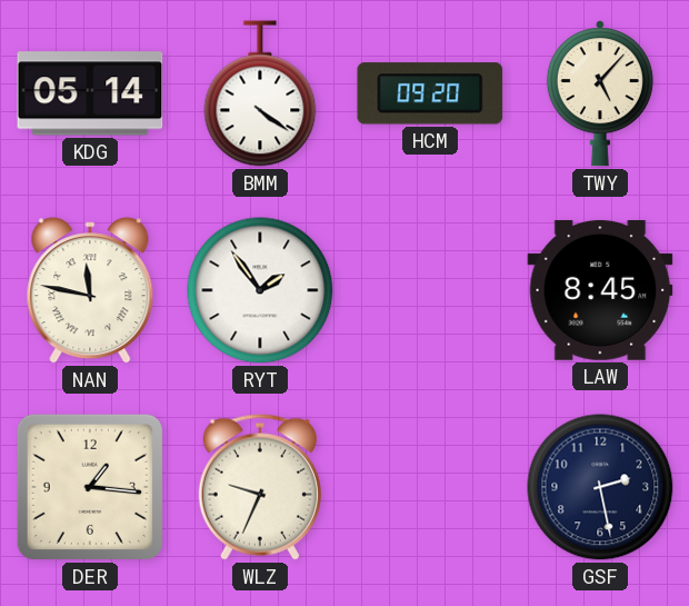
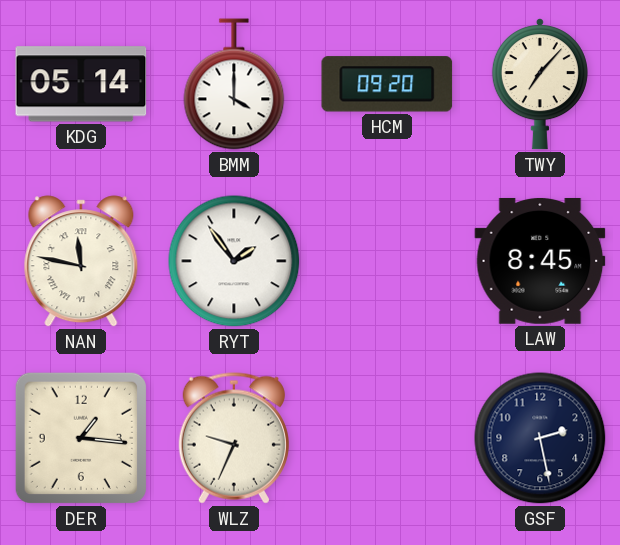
BMM: 4:21 -> 4:00 (234, 84)
TWY: 5:07 -> 7:07 (540, 84)
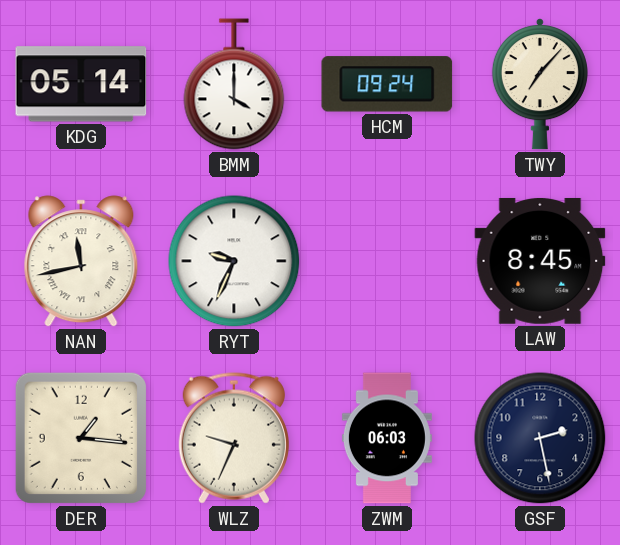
HCM: 09:20 -> 09:24 (387, 84)
NAN: 11:47 -> 11:43 (81, 261)
RYT: 1:54 -> 9:34 (234, 261)
ZWM: none -> 06:03 (387, 438)
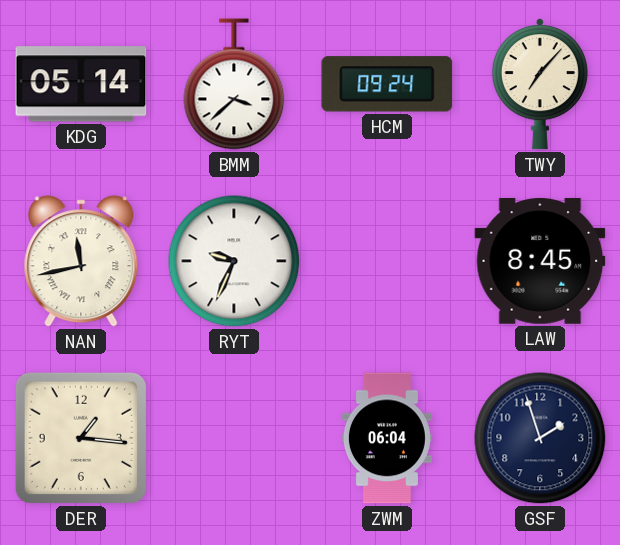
BMM: 4:00 -> 3:38 (234, 84)
WLZ: 9:34 -> none (234, 438)
ZWM: 06:03 -> 06:04 (387, 438)
GSF: 2:28 -> 1:57 (540, 438)
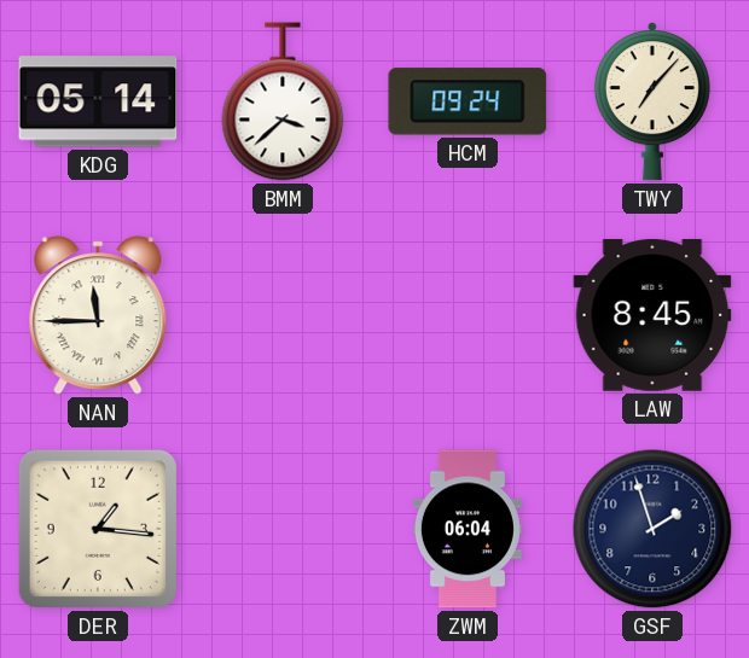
NAN: 11:43 -> 11:45 (98, 315)
RYT: 9:34 -> none (234, 261)
